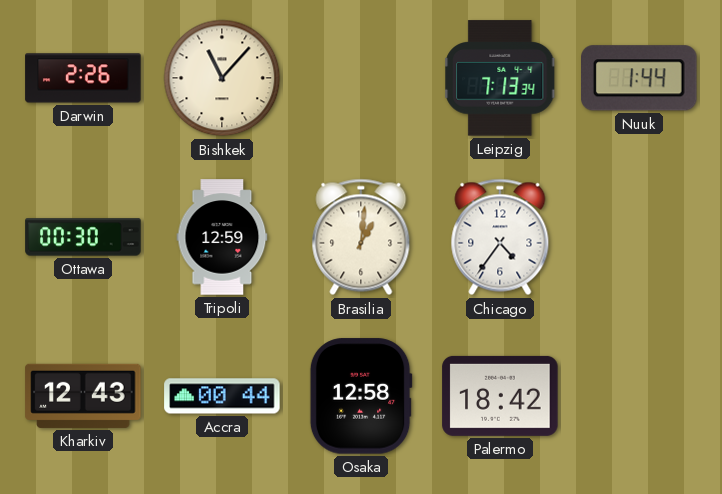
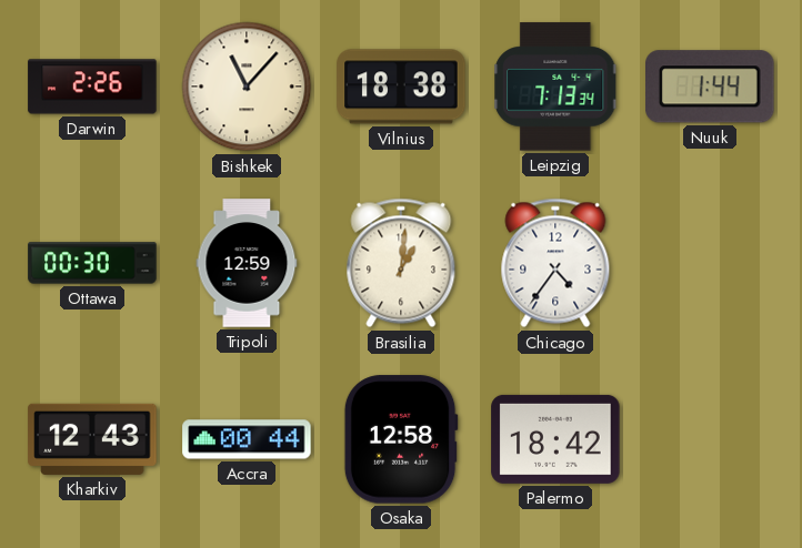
Vilnius: none -> 18:38 (401, 87)
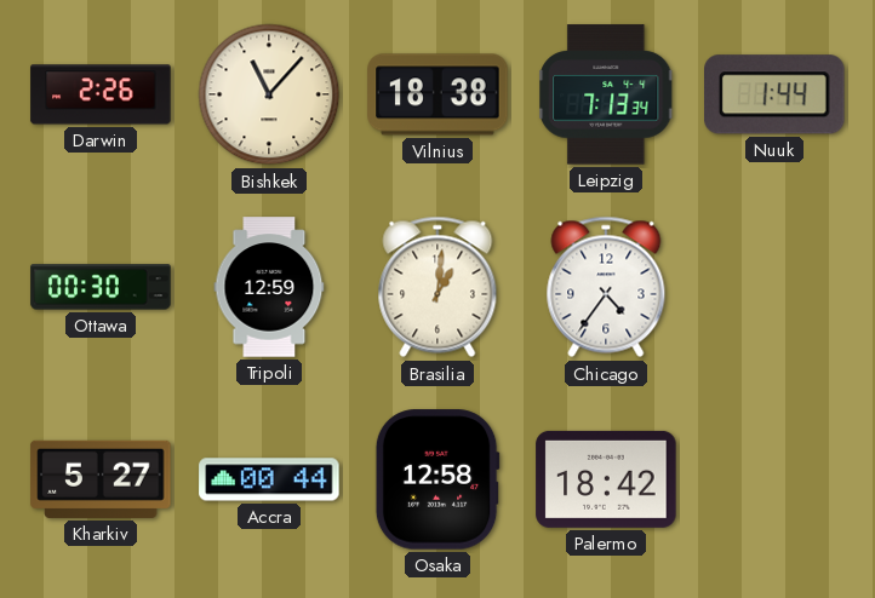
Kharkiv: 12:43 -> 5:27 (101, 479)
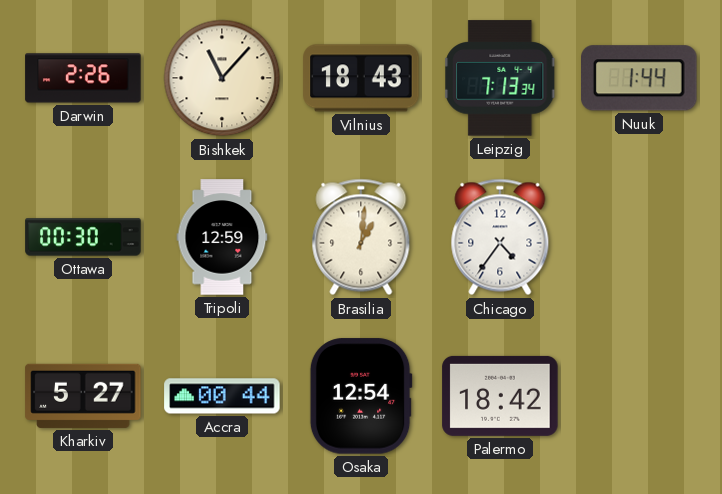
Vilnius: 18:38 -> 18:43 (361, 78)
Osaka: 12:58 -> 12:54 (361, 396)
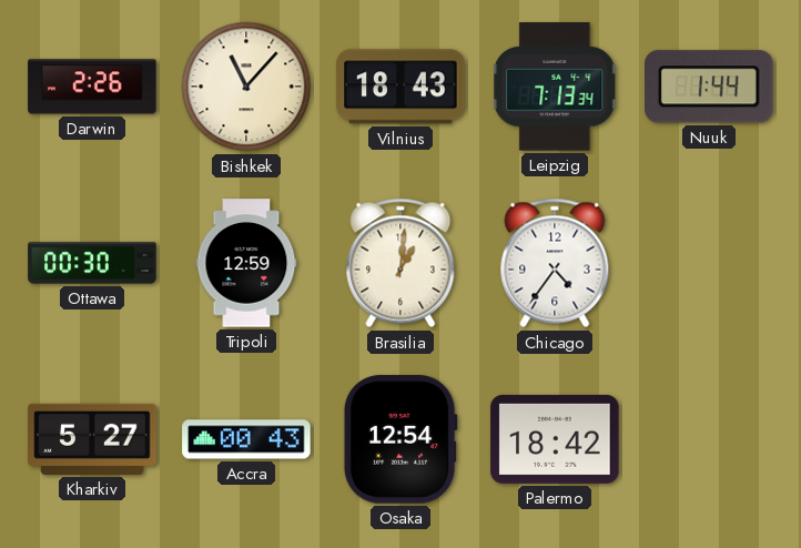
Accra: 00:44 -> 00:43 (246, 439)
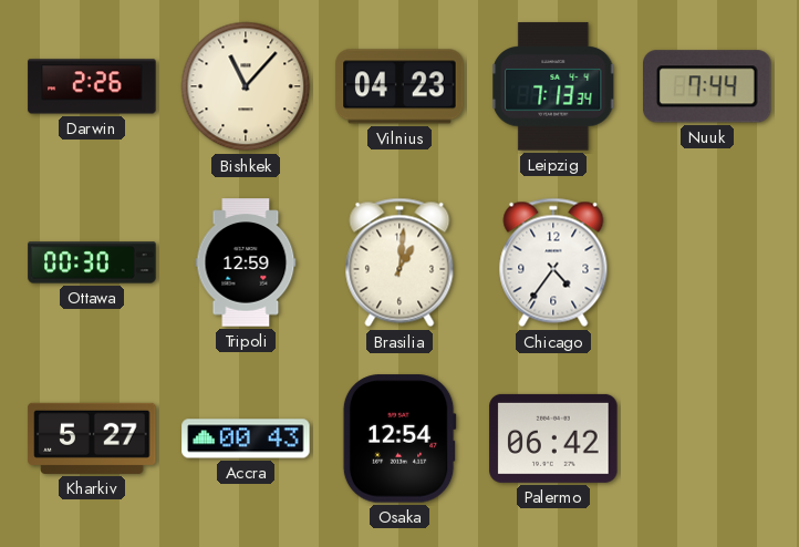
Vilnius: 18:43 -> 04:23 (399, 86)
Nuuk: 1:44 -> 7:44 (708, 86)
Palermo: 18:42 -> 06:42 (553, 438)
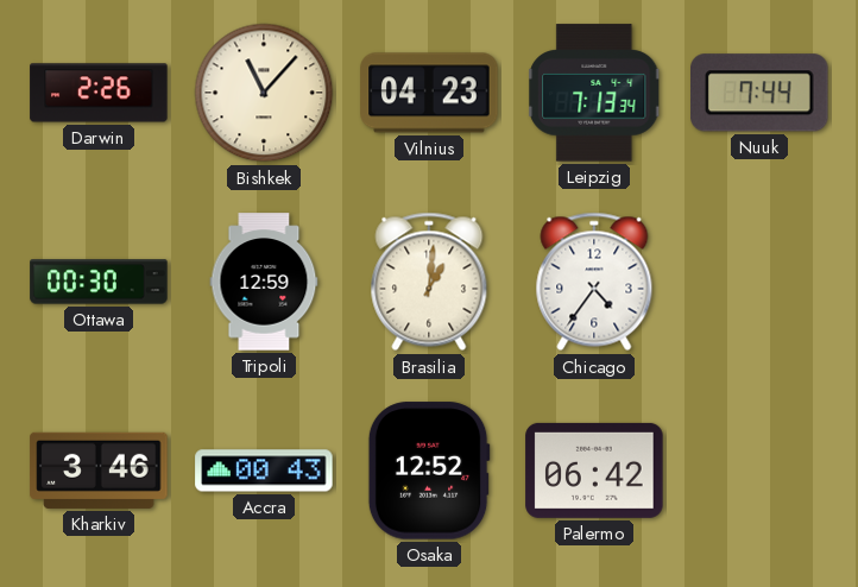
Kharkiv: 5:27 -> 3:46 (99, 471)
Osaka: 12:54 -> 12:52 (429, 471)
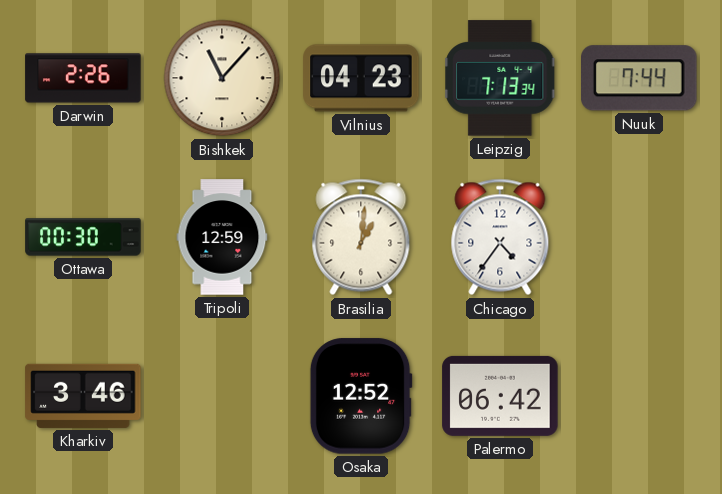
Accra: 00:43 -> none (264, 471)
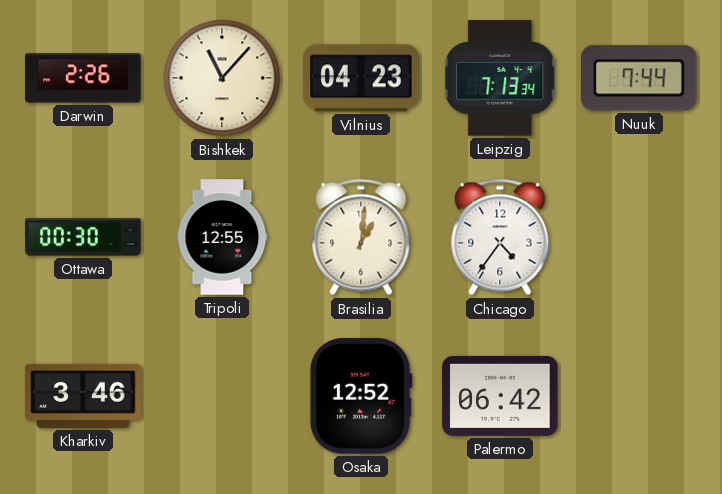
Tripoli: 12:59 -> 12:55 (222, 237)
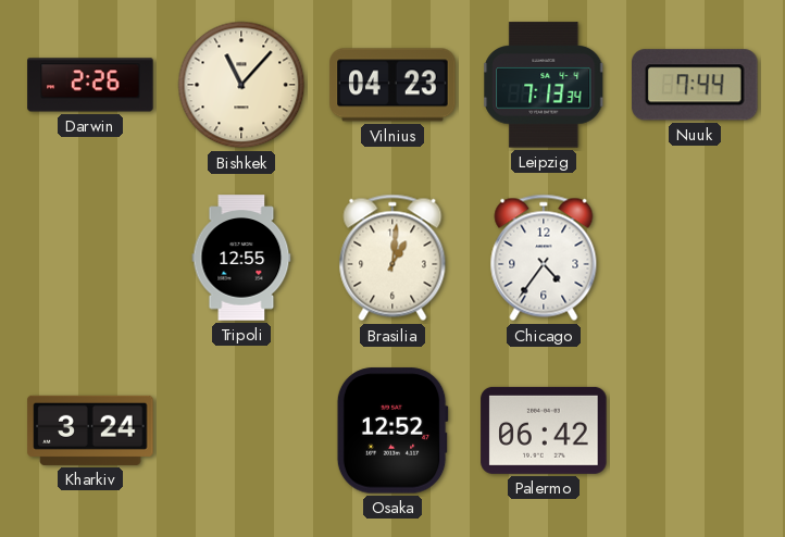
Ottawa: 00:30 -> none (83, 237)
Kharkiv: 3:46 -> 3:24 (90, 430)
